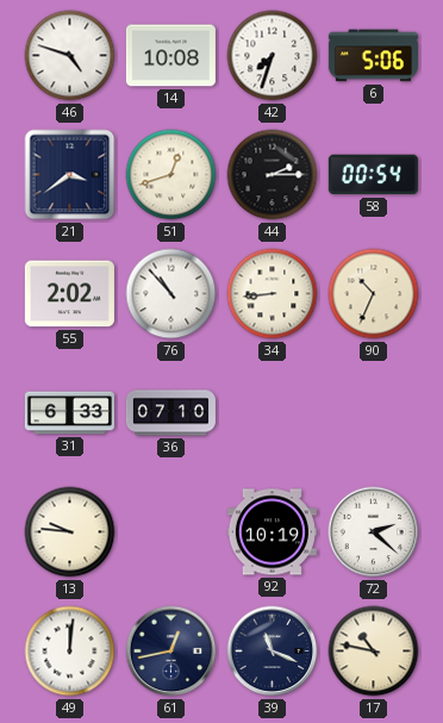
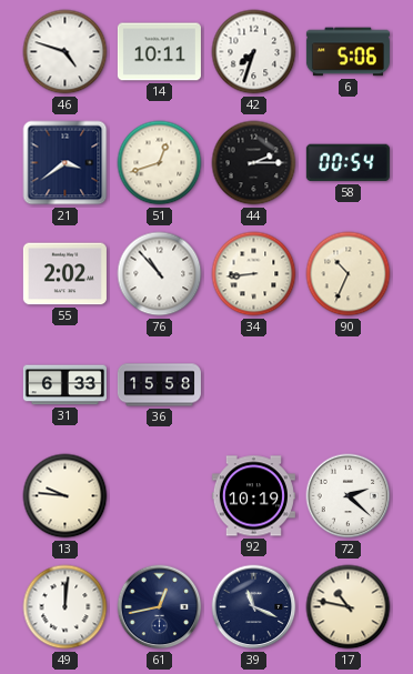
14: 10:08 -> 10:11 (159, 52)
36: 07:10 -> 15:58 (159, 385)
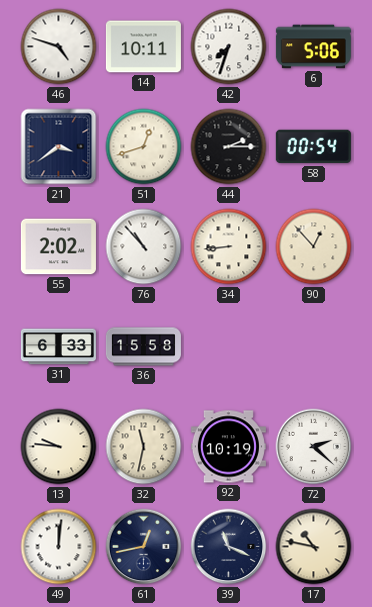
90: 10:34 -> 12:53 (314, 247)
32: none -> 11:32 (144, 447)
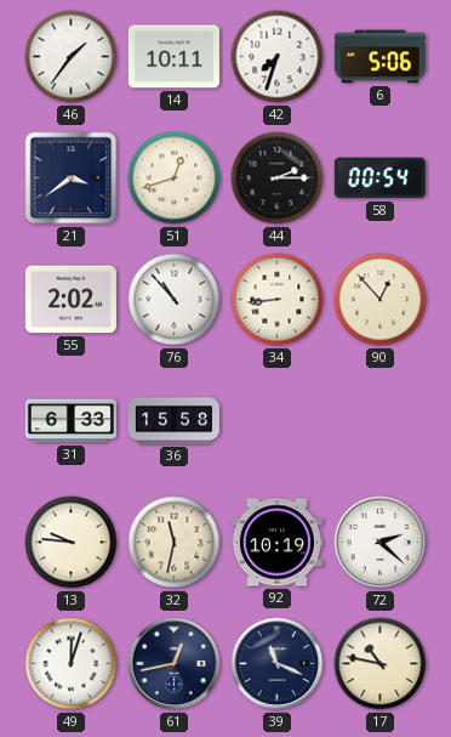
46: 4:48 -> 1:36 (72, 57)
49: 12:01 -> 12:03 (72, 664)
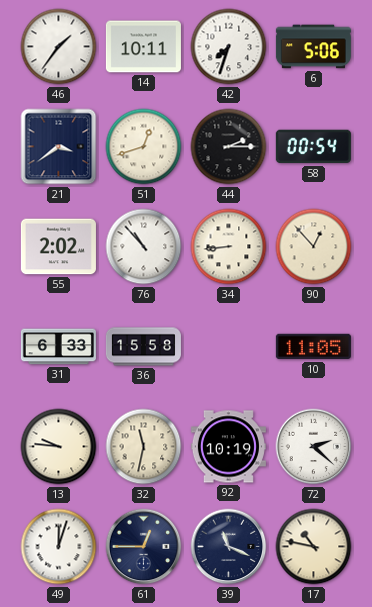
10: none -> 11:05 (313, 347)
61: 12:43 -> 12:45 (144, 547)
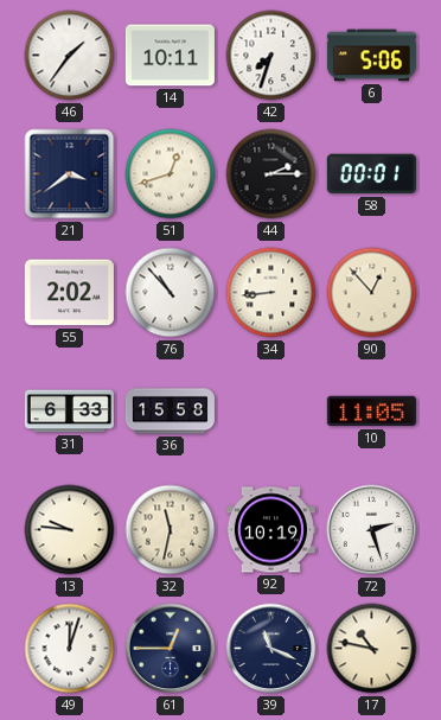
58: 00:54 -> 00:01 (371, 174)
72: 2:22 -> 2:27 (372, 530)
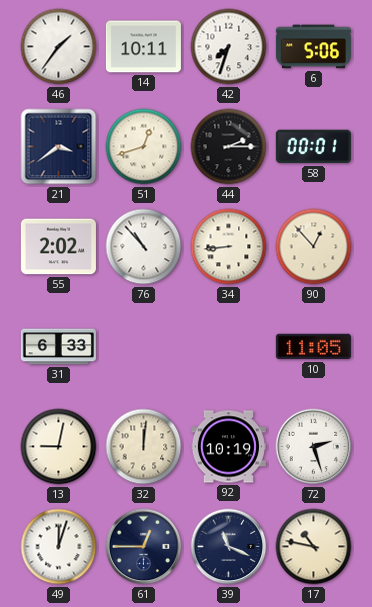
36: 15:58 -> none (170, 412)
13: 9:46 -> 9:02 (59, 447)
32: 11:32 -> 12:01 (144, 447)
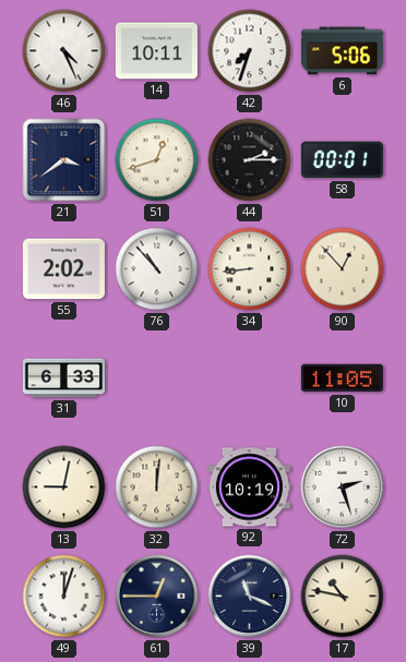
46: 1:36 -> 4:26 (64, 51)
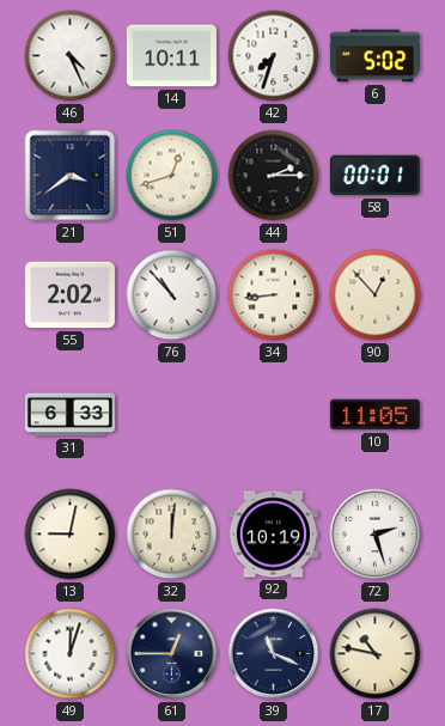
6: 5:06 -> 5:02 (374, 56)
